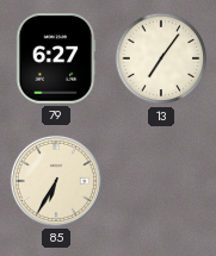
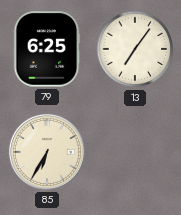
79: 6:27 -> 6:25 (47, 49)
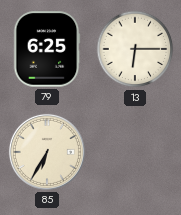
13: 7:06 -> 6:15 (135, 49)
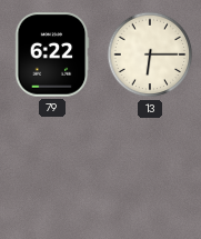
79: 6:25 -> 6:22 (52, 54)
85: 6:35 -> none (47, 152)
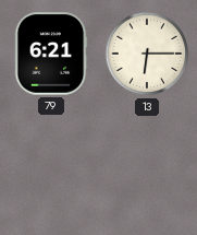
79: 6:22 -> 6:21 (51, 54)
